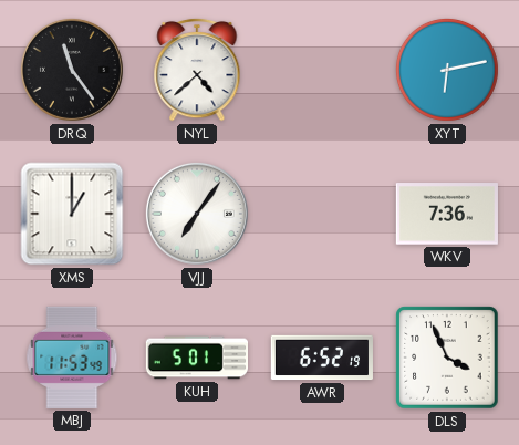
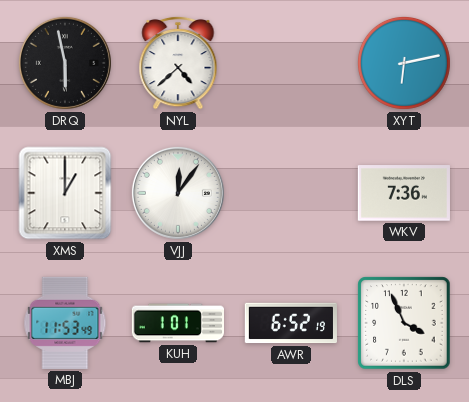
DRQ: 11:24 -> 5:58 (65, 63)
VJJ: 7:06 -> 12:06 (178, 193)
KUH: 5:01 -> 1:01 (177, 323)
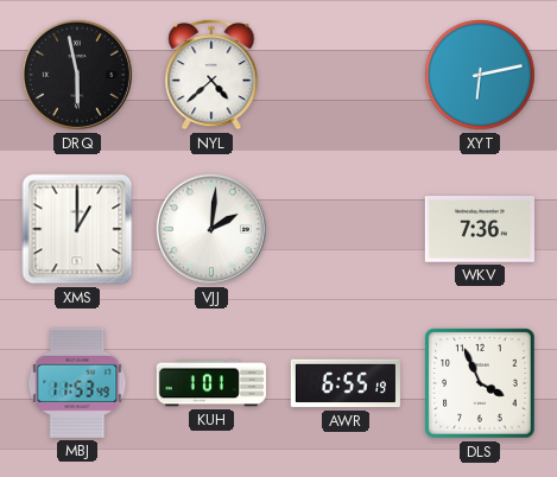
VJJ: 12:06 -> 2:01 (211, 229)
AWR: 6:52 -> 6:55 (346, 383)
